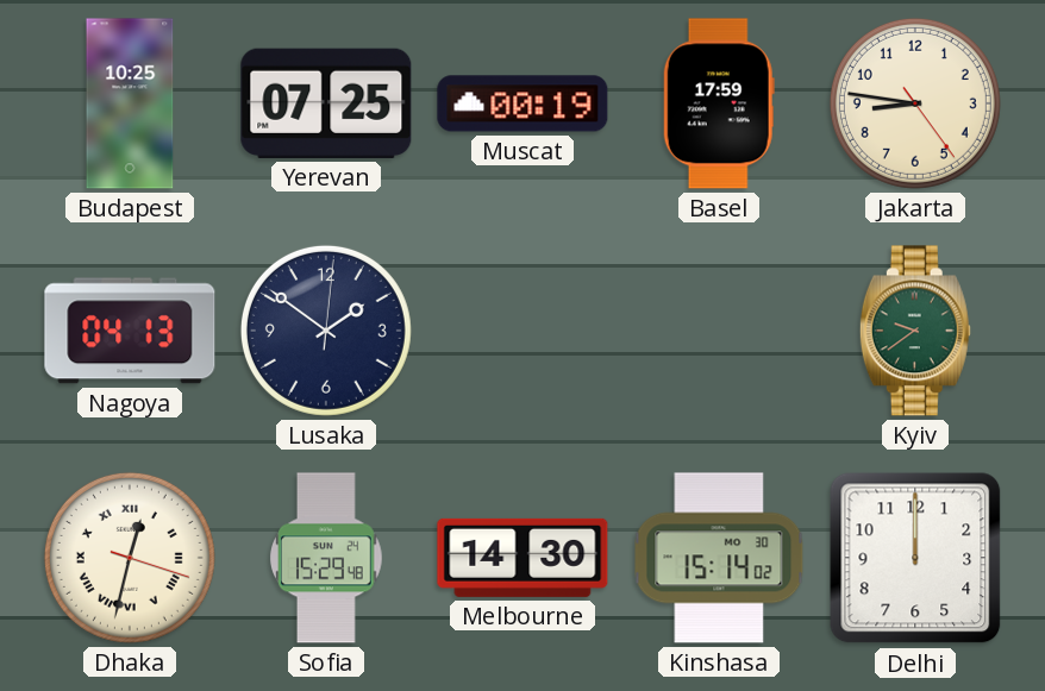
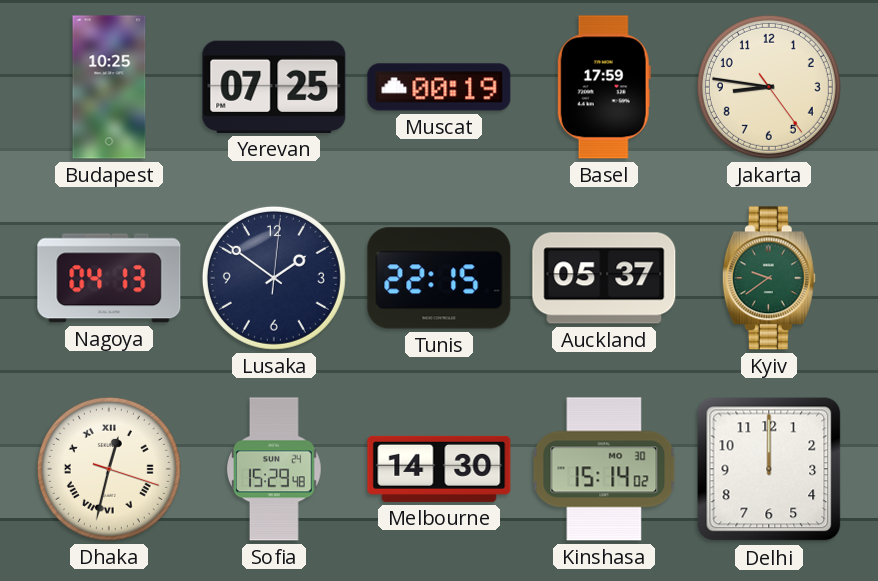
Tunis: none -> 22:15 (439, 278)
Auckland: none -> 05:37 (604, 278)
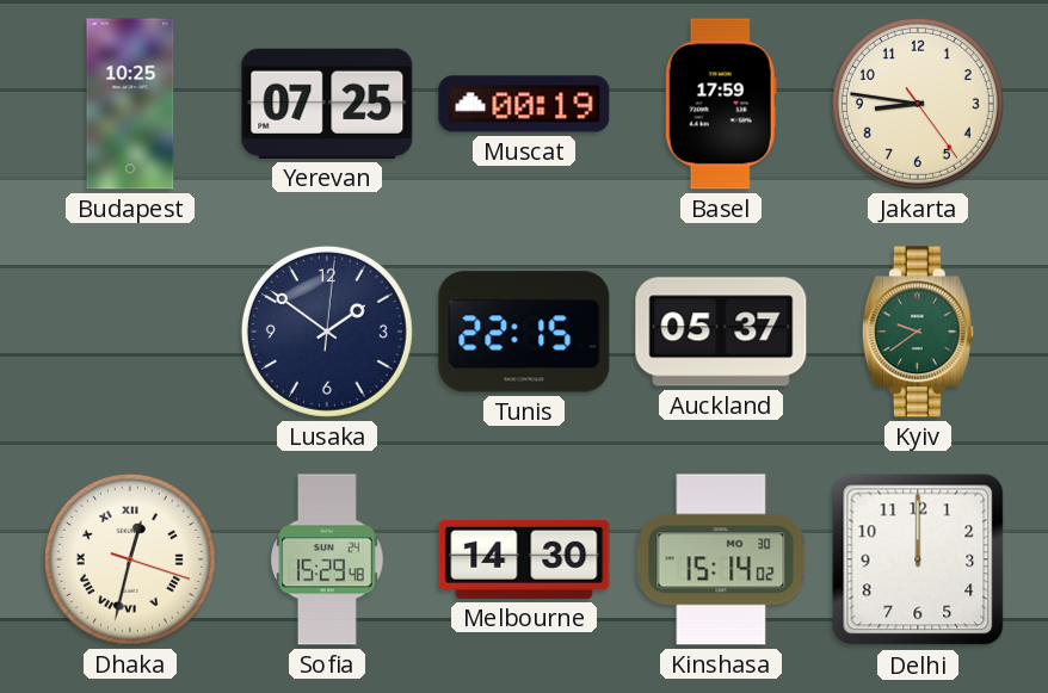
Nagoya: 04:13 -> none (109, 278)
